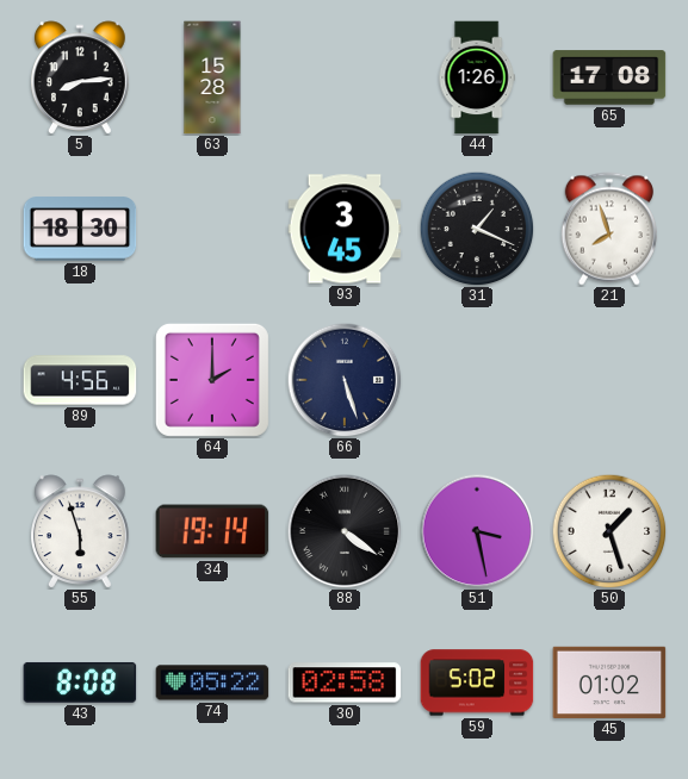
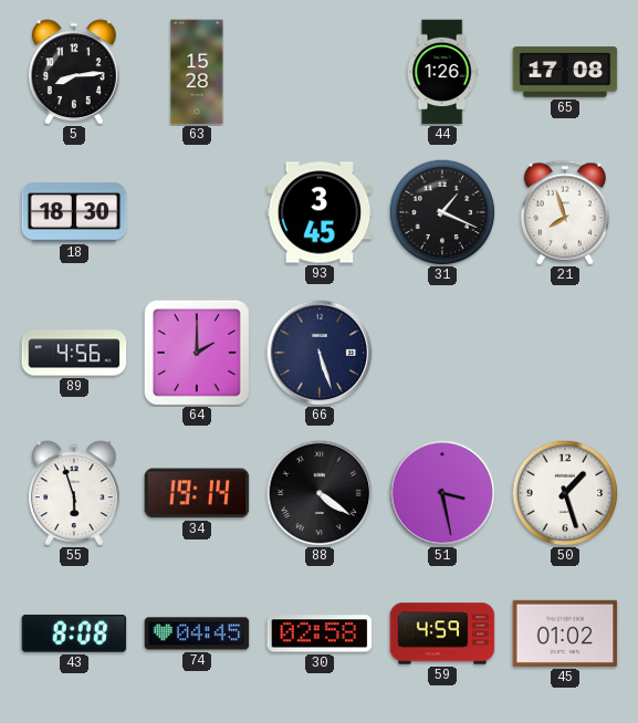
74: 05:22 -> 04:45 (197, 633)
59: 5:02 -> 4:59 (442, 633)
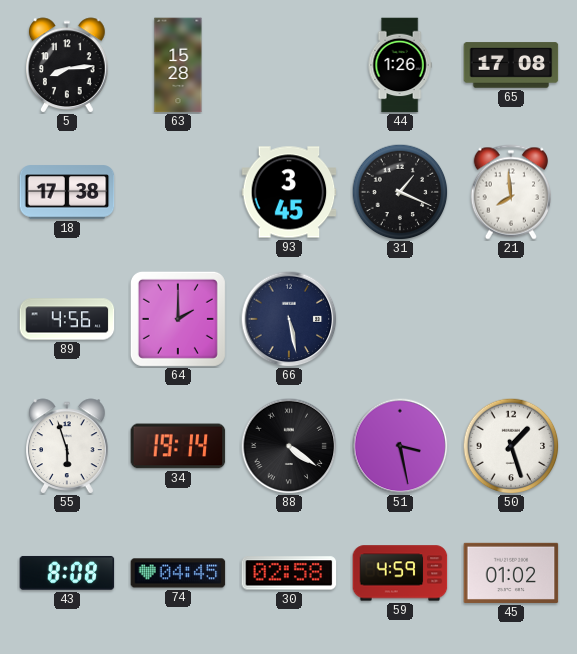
18: 18:30 -> 17:38 (67, 192)
21: 7:57 -> 7:59 (511, 192)
66: 5:27 -> 5:28 (289, 319)
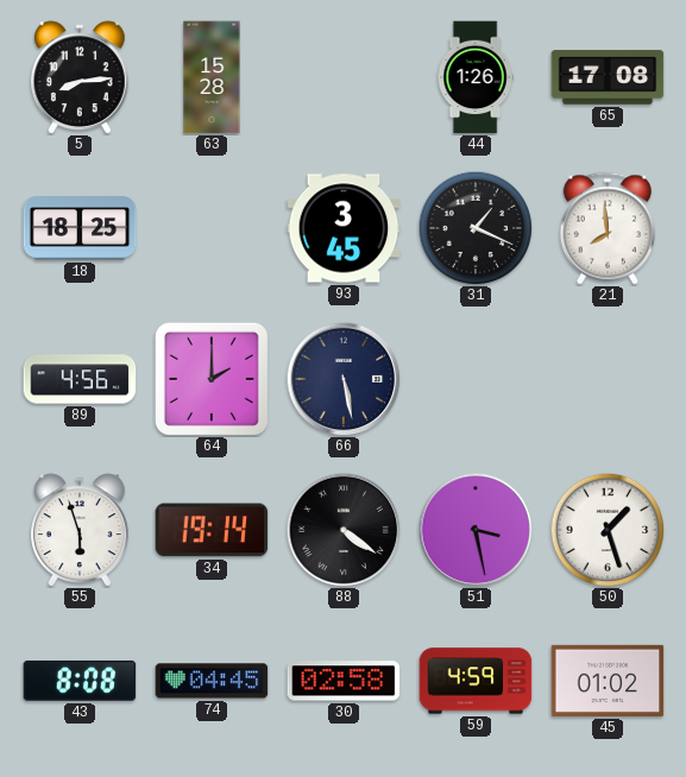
18: 17:38 -> 18:25 (80, 228)
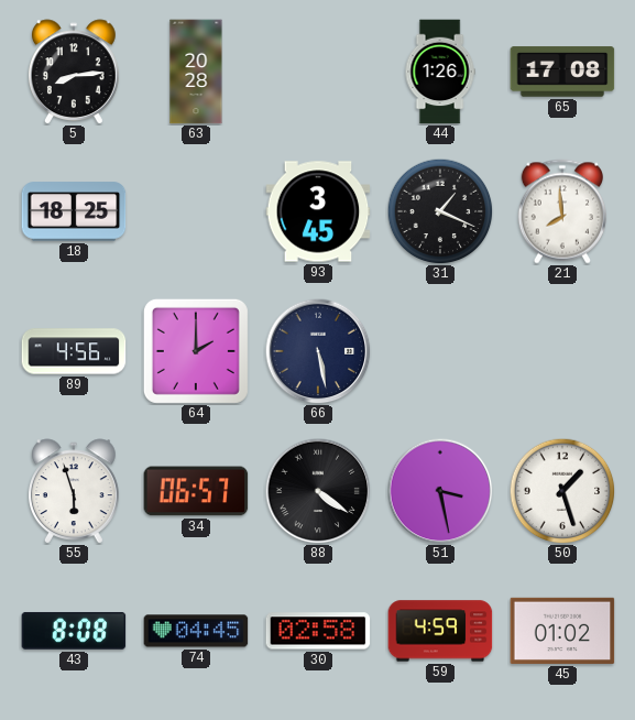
63: 15:28 -> 20:28 (196, 72)
34: 19:14 -> 06:57 (196, 491)
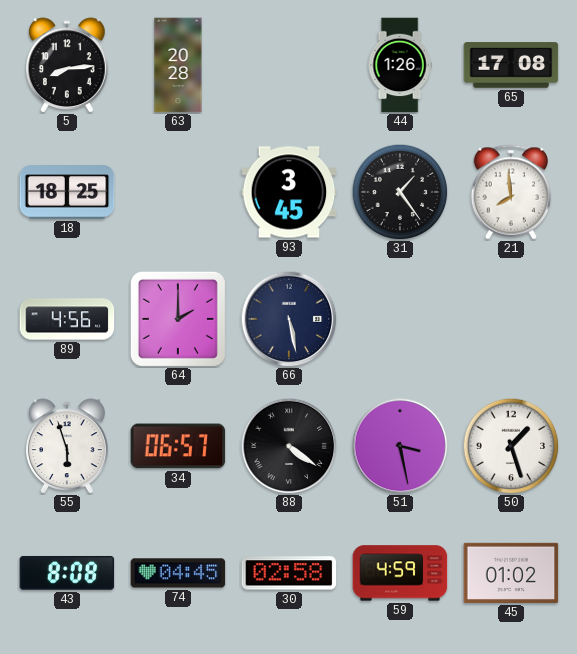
31: 1:19 -> 1:24 (400, 192)
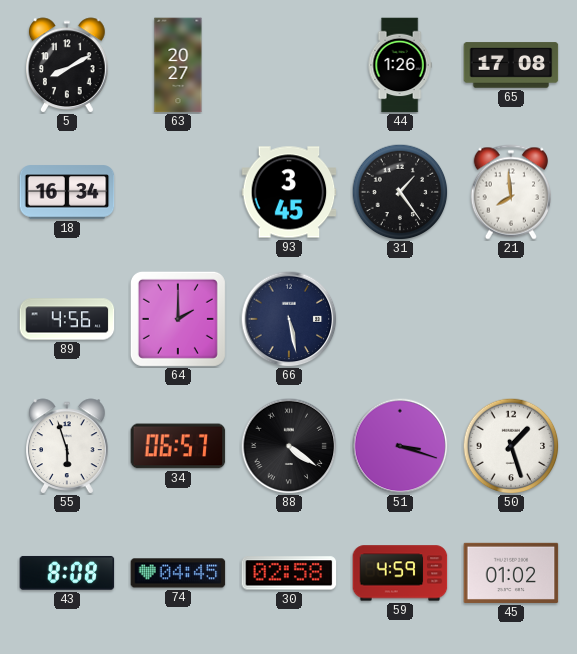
5: 8:14 -> 8:10 (68, 65)
63: 20:28 -> 20:27 (178, 65)
18: 18:25 -> 16:34 (67, 192)
51: 3:28 -> 3:18 (400, 446)
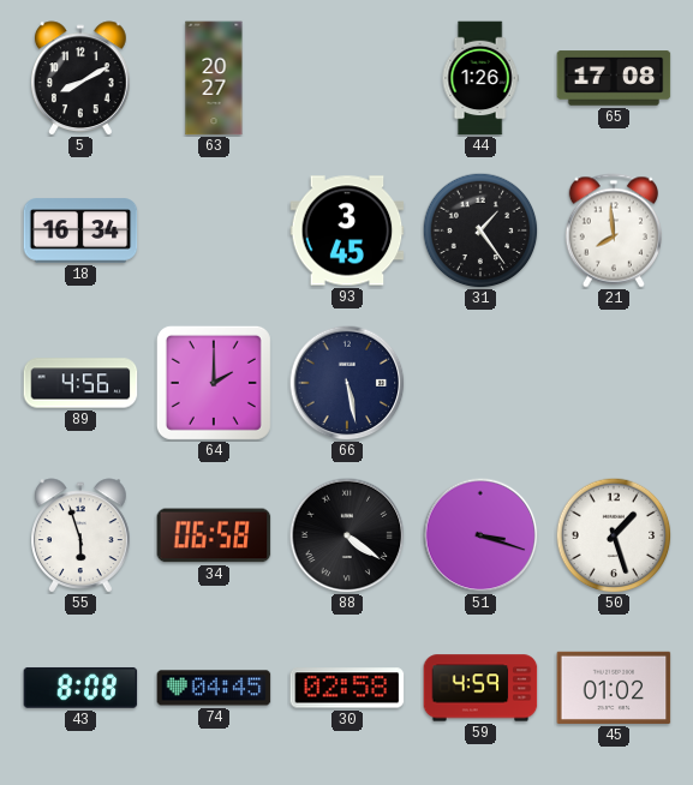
34: 06:57 -> 06:58 (214, 535)
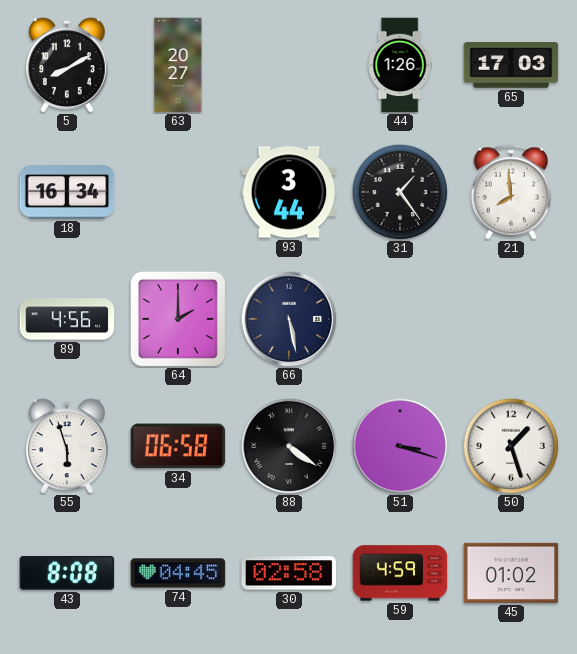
65: 17:08 -> 17:03 (511, 65)
93: 3:45 -> 3:44 (289, 192)
